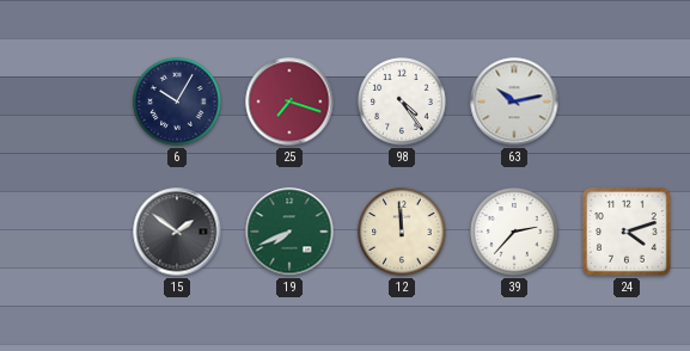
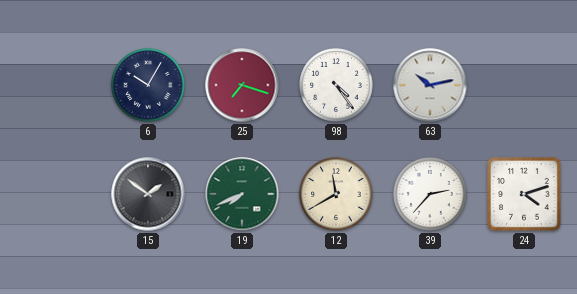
12: 11:59 -> 11:40 (336, 194)
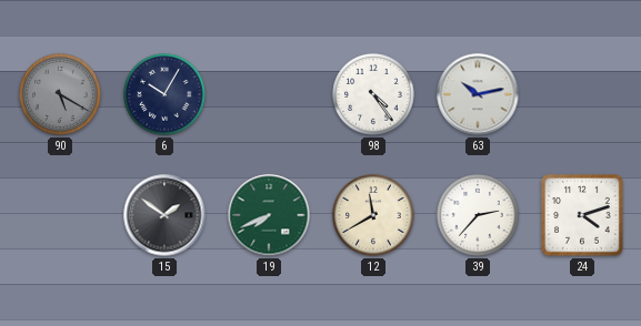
90: none -> 5:20 (60, 94)
25: 7:18 -> none (242, 85)
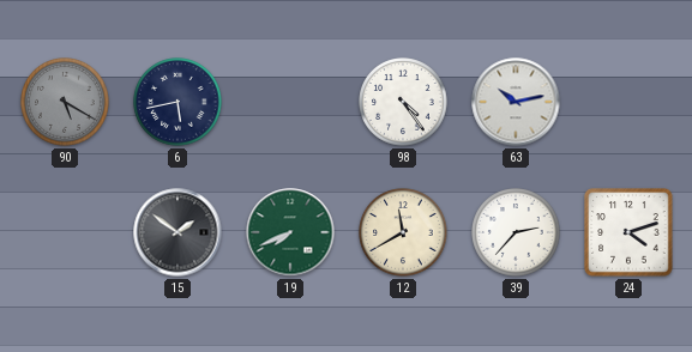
6: 10:05 -> 5:43 (177, 102)
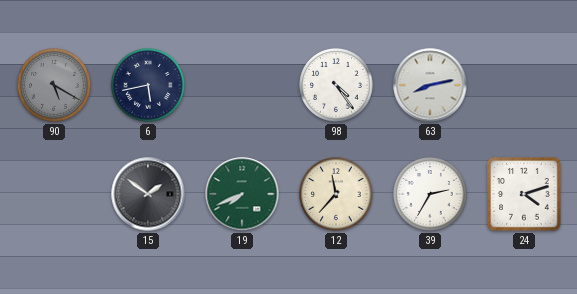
63: 10:13 -> 8:13 (430, 85)
12: 11:40 -> 11:37 (336, 194)
39: 2:37 -> 2:35 (430, 194)
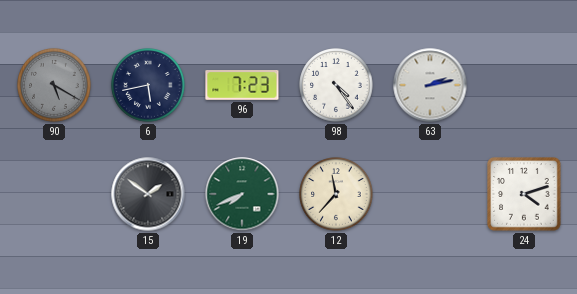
96: none -> 7:23 (242, 86)
63: 8:13 -> 2:13 (430, 85)
39: 2:35 -> none (430, 194)
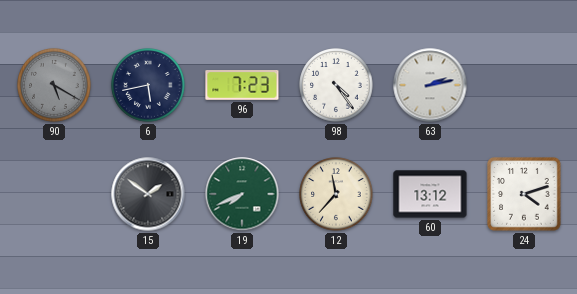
60: none -> 13:12 (430, 194)
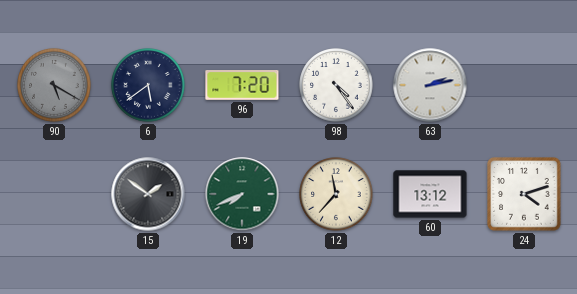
6: 5:43 -> 5:39 (148, 85)
96: 7:23 -> 7:20 (242, 86)
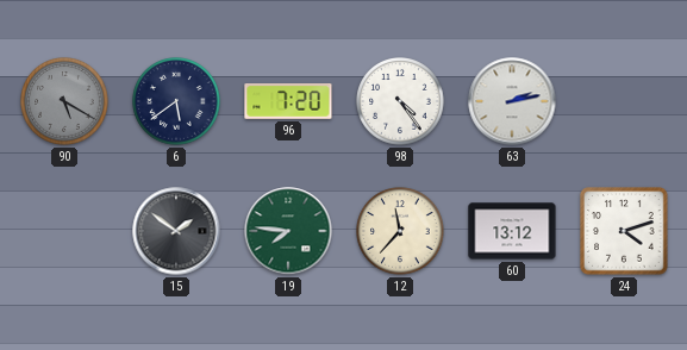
19: 7:41 -> 7:46 (288, 231)
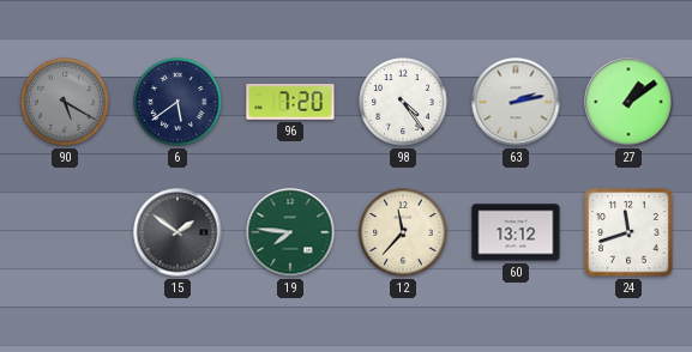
27: none -> 1:09 (628, 102)
24: 4:12 -> 11:42 (628, 232)
